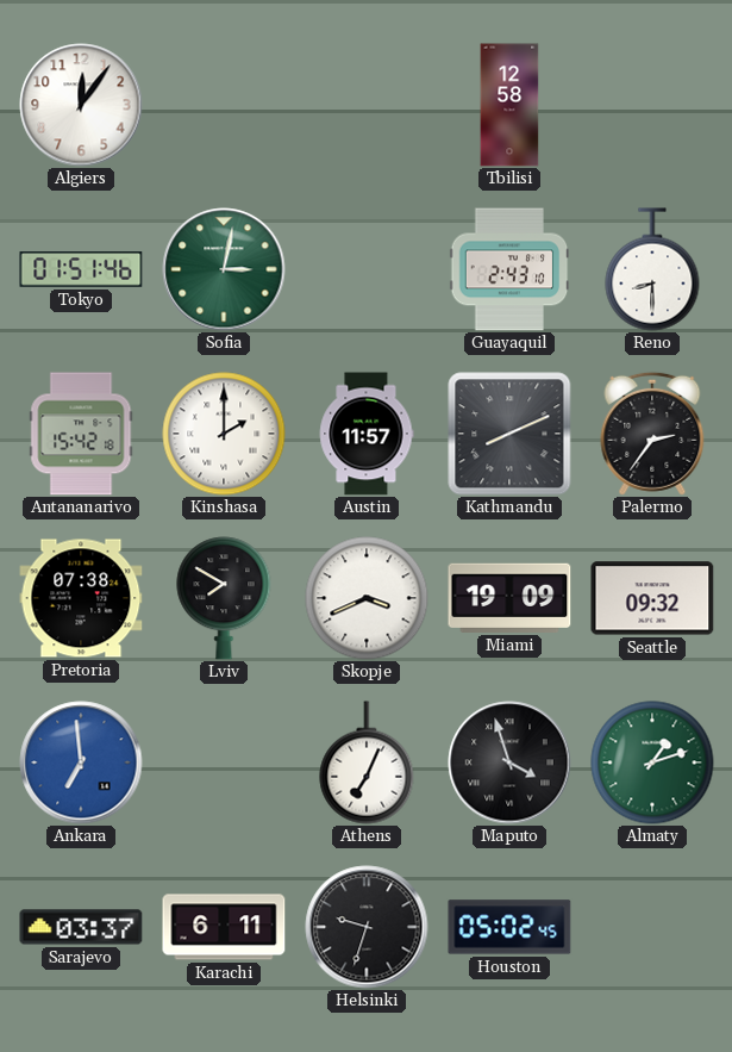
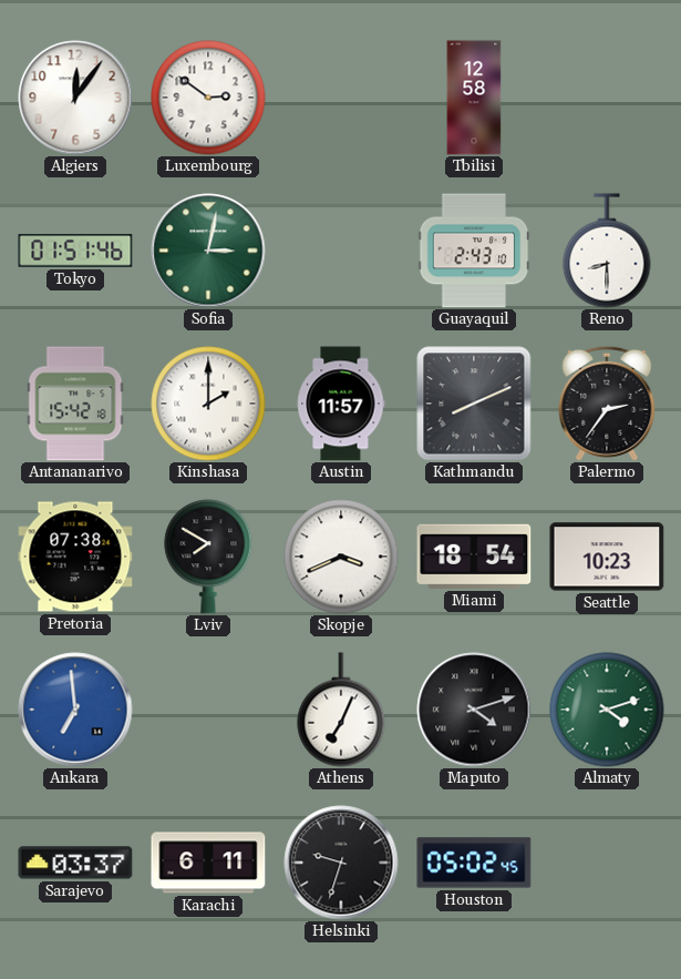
Luxembourg: none -> 2:51 (208, 98)
Miami: 19:09 -> 18:54 (474, 557)
Seattle: 09:32 -> 10:23 (607, 557)
Maputo: 3:57 -> 4:12 (474, 710)
Almaty: 1:12 -> 4:12 (607, 710)
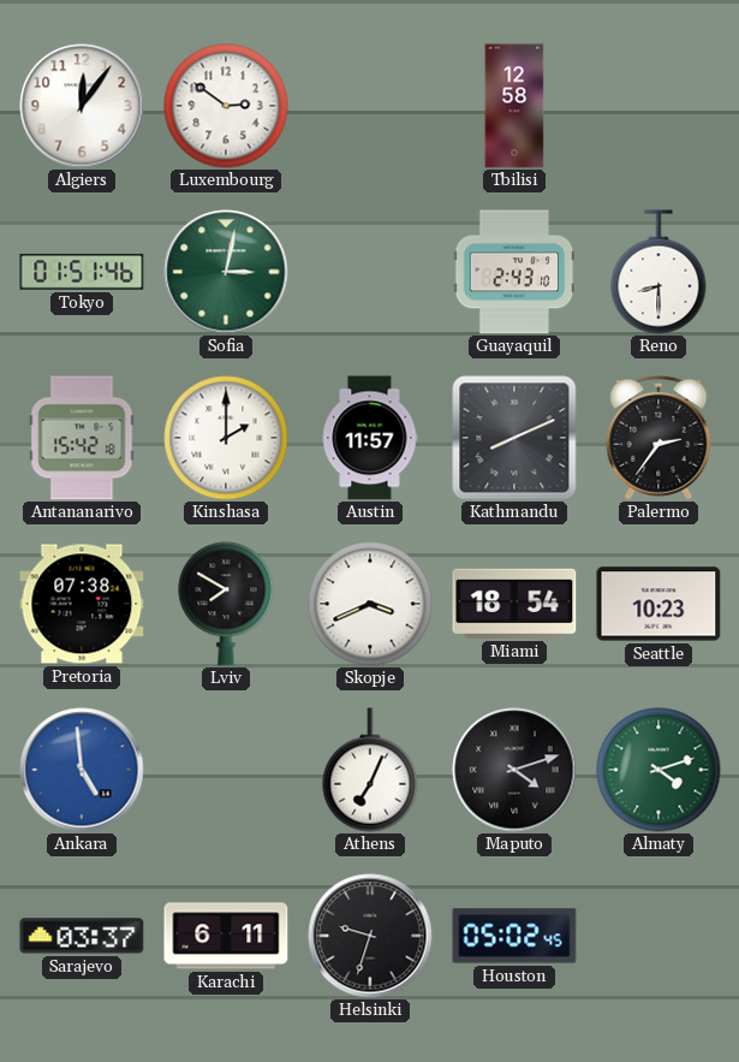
Ankara: 6:59 -> 4:59 (82, 770)
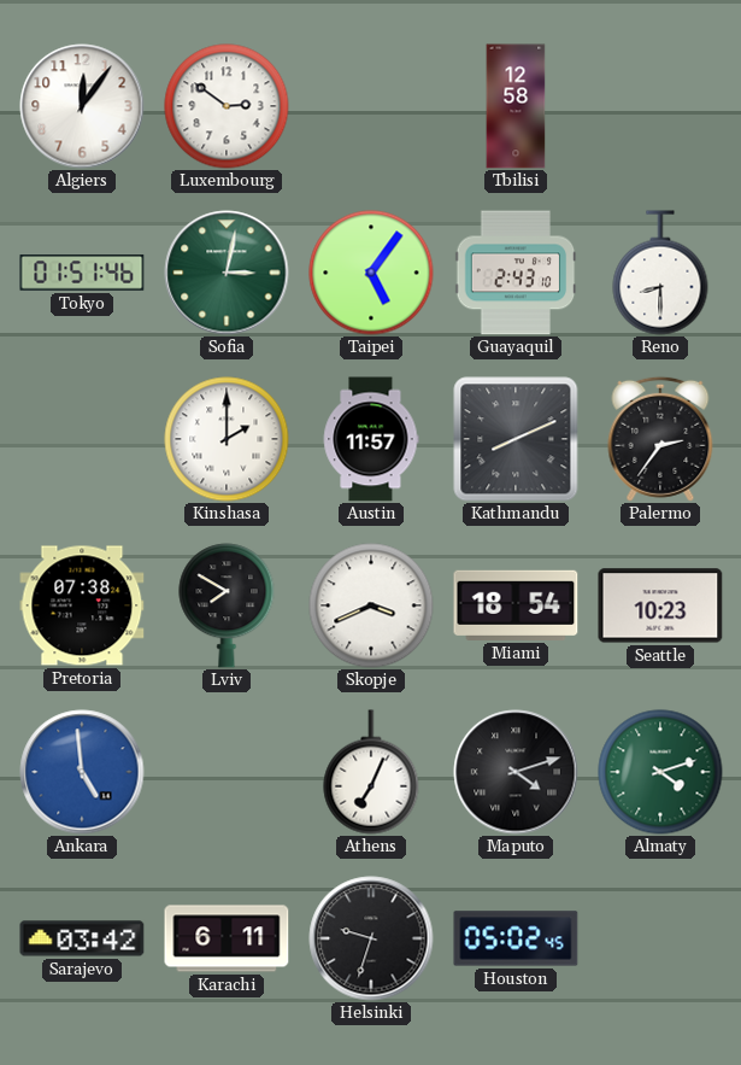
Taipei: none -> 5:06 (371, 273)
Antananarivo: 15:42 -> none (82, 438)
Sarajevo: 03:37 -> 03:42 (82, 938)
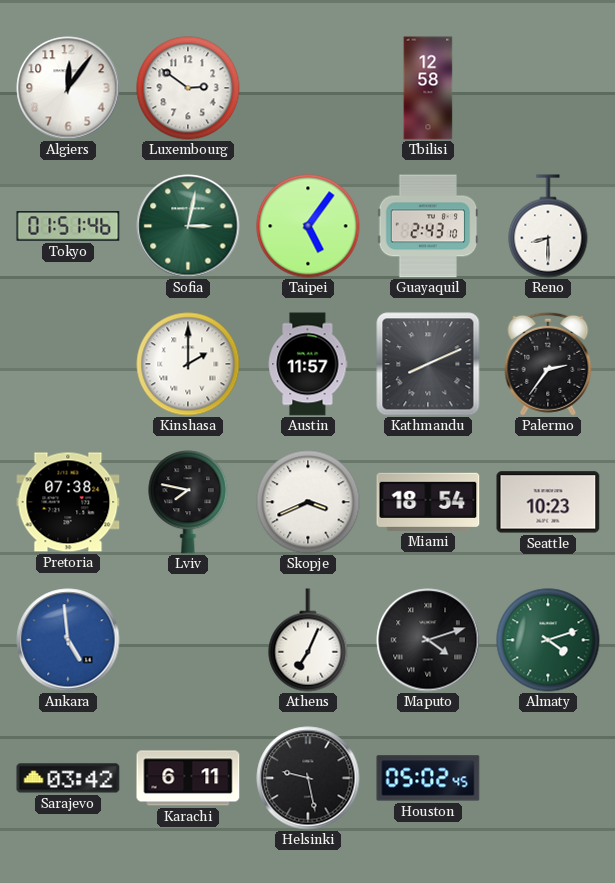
Lviv: 7:50 -> 7:47 (188, 502)
Helsinki: 9:33 -> 9:28 (308, 778)
